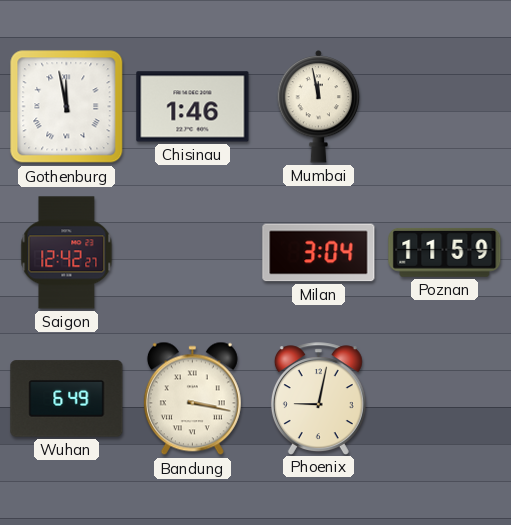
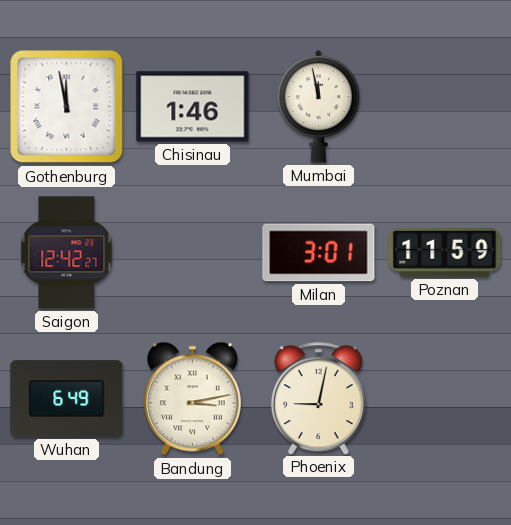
Milan: 3:04 -> 3:01 (319, 253)
Bandung: 3:17 -> 3:13 (192, 399)
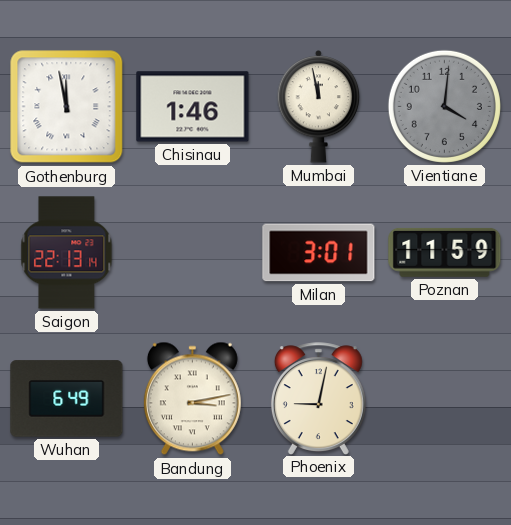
Vientiane: none -> 4:01 (444, 106)
Saigon: 12:42 -> 22:13 (67, 253)
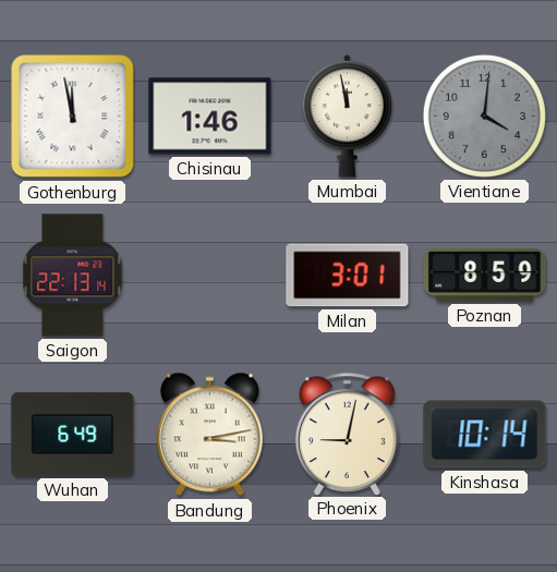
Poznan: 11:59 -> 8:59 (485, 275)
Kinshasa: none -> 10:14 (485, 435)
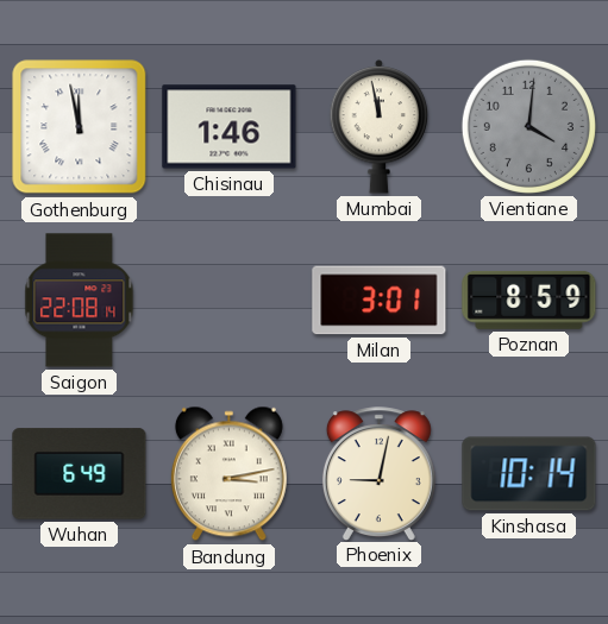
Saigon: 22:13 -> 22:08 (80, 301)
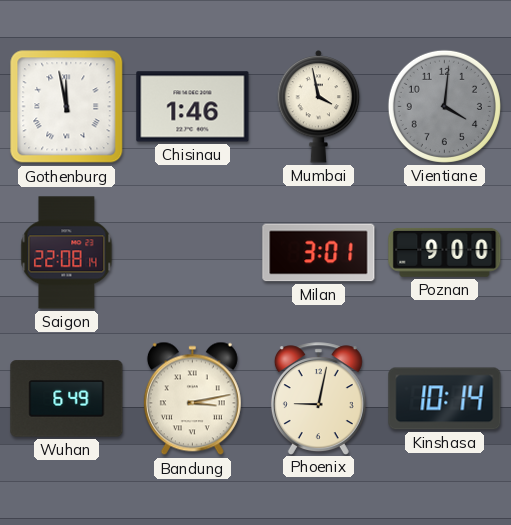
Mumbai: 11:58 -> 3:58 (319, 106)
Poznan: 8:59 -> 9:00 (445, 252)
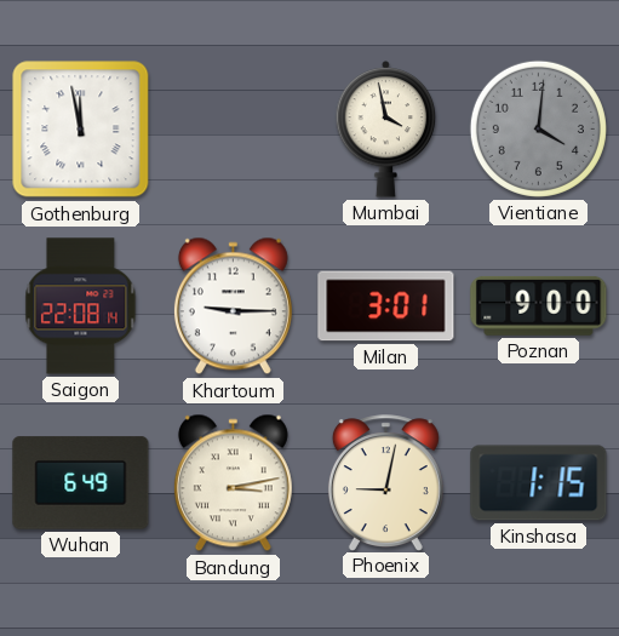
Chisinau: 1:46 -> none (193, 107)
Khartoum: none -> 9:15 (233, 306)
Kinshasa: 10:14 -> 1:15 (539, 483)
